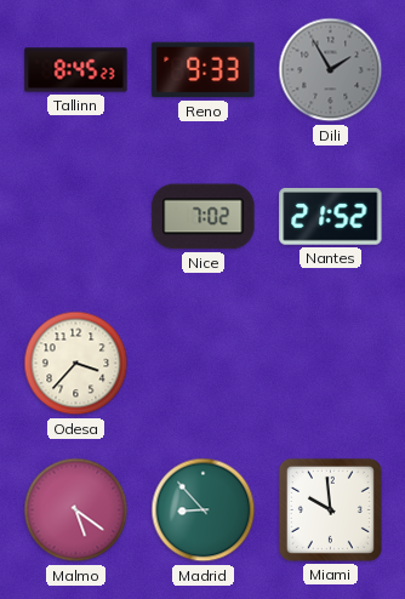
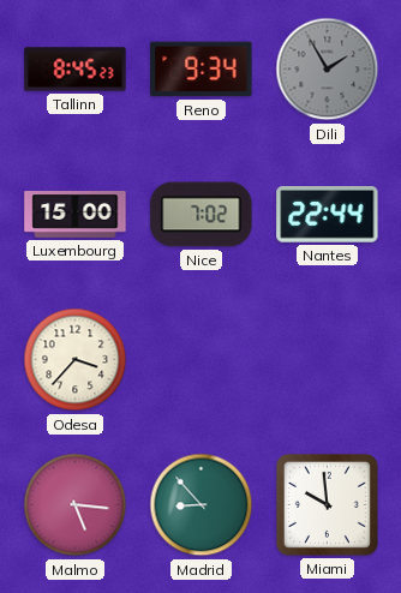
Reno: 9:33 -> 9:34 (202, 70)
Luxembourg: none -> 15:00 (76, 215)
Nantes: 21:52 -> 22:44 (328, 215)
Malmo: 5:21 -> 5:16 (76, 505)
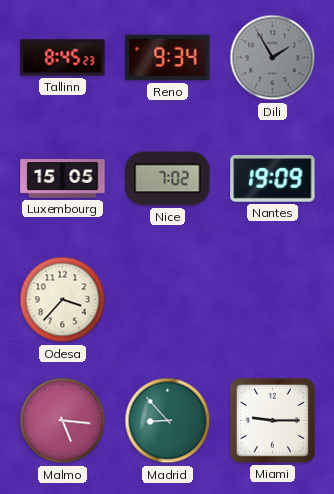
Luxembourg: 15:00 -> 15:05 (63, 179)
Nantes: 22:44 -> 19:09 (273, 179)
Miami: 9:59 -> 9:15 (272, 420)
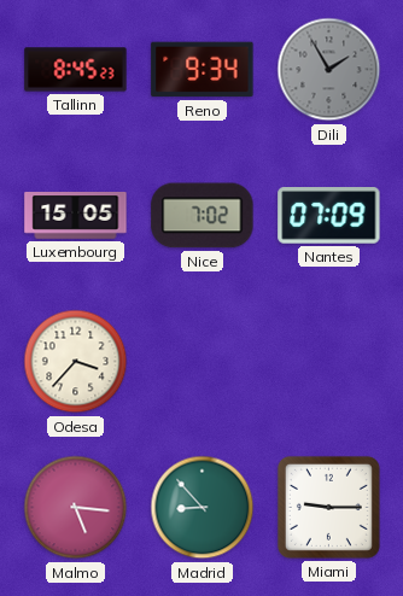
Nantes: 19:09 -> 07:09 (329, 216)
